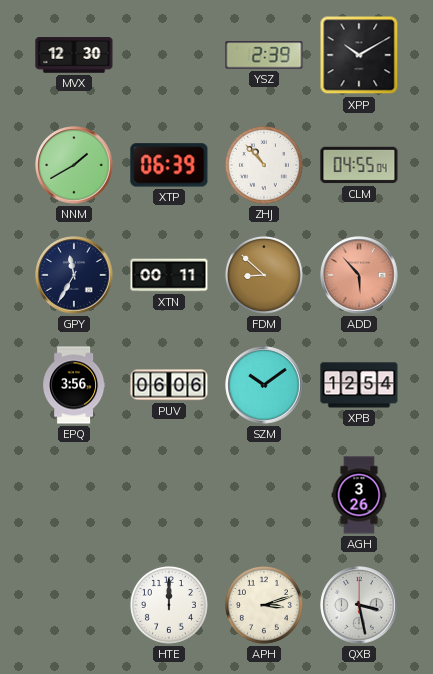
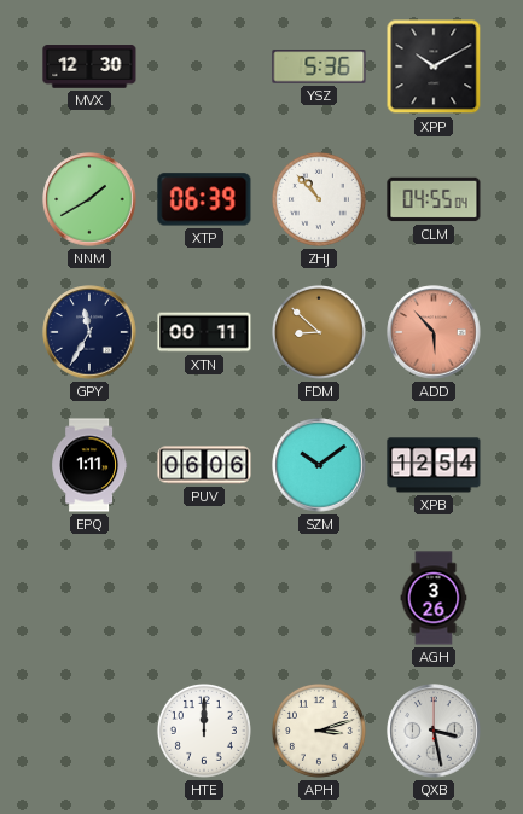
YSZ: 2:39 -> 5:36 (319, 66)
EPQ: 3:56 -> 1:11 (89, 465)
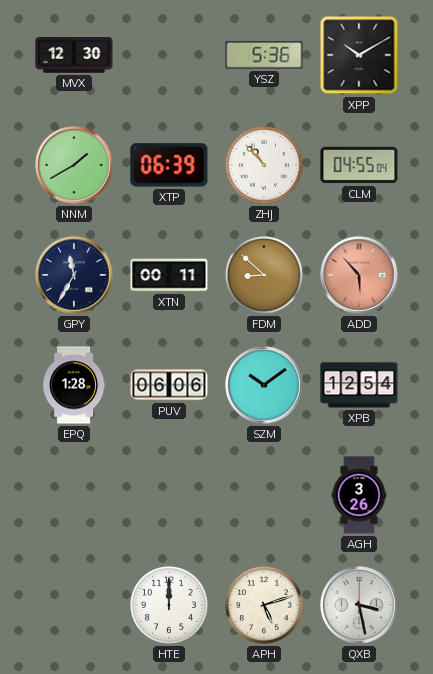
EPQ: 1:11 -> 1:28 (74, 385)
APH: 3:12 -> 5:12 (264, 605)
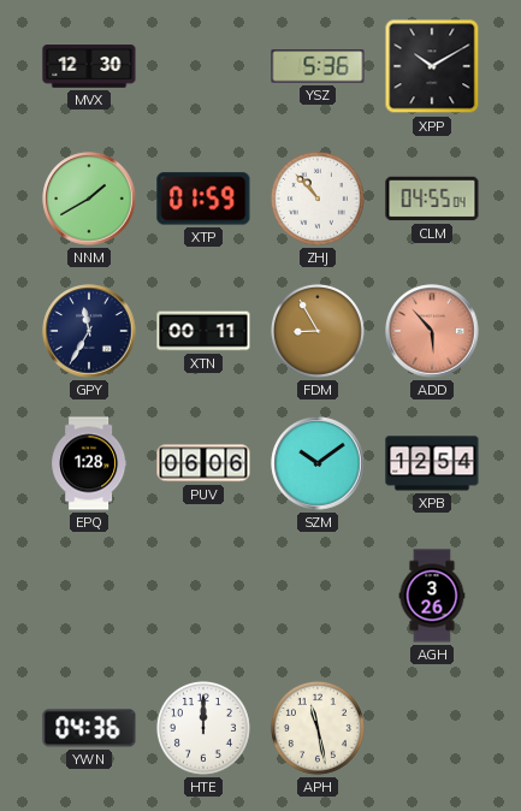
XTP: 06:39 -> 01:59 (203, 199)
FDM: 8:52 -> 8:55 (318, 331)
YWN: none -> 04:36 (89, 728)
APH: 5:12 -> 11:28 (318, 728)
QXB: 3:28 -> none (359, 605)
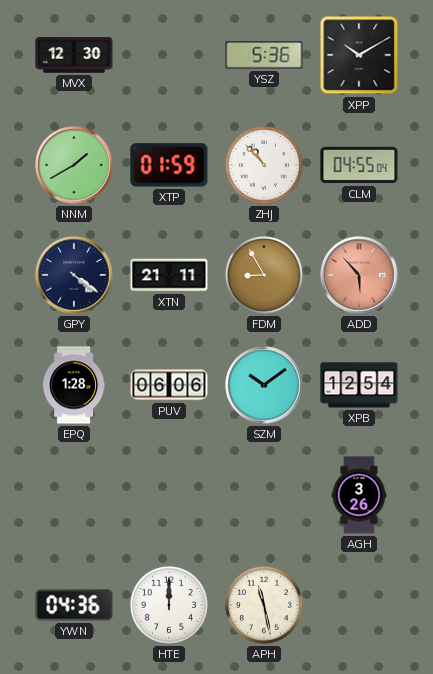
GPY: 11:35 -> 4:21 (74, 275)
XTN: 00:11 -> 21:11 (169, 275)
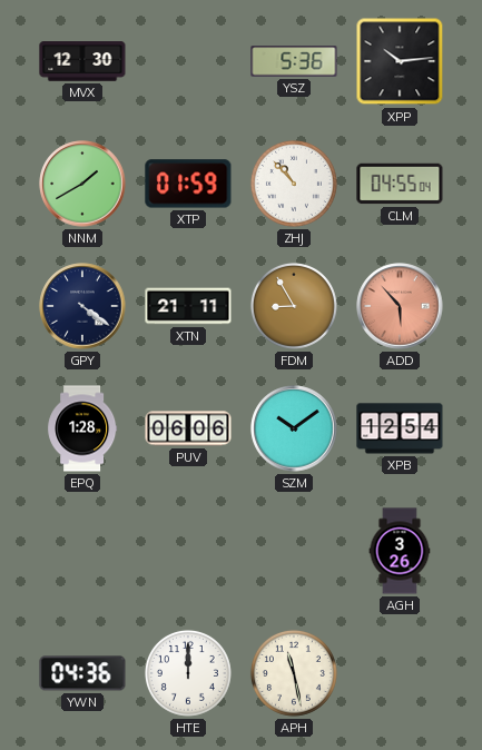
XPP: 10:10 -> 10:14 (400, 61)
